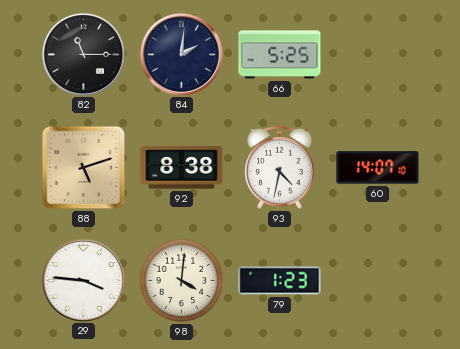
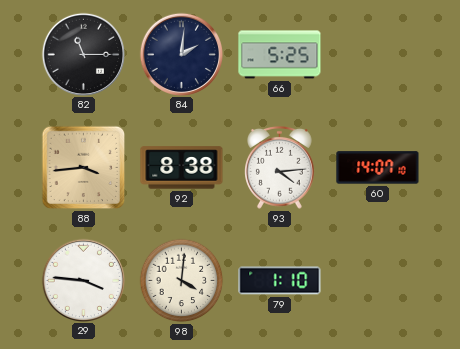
88: 5:12 -> 3:44 (84, 168)
93: 4:32 -> 4:14 (280, 167)
79: 1:23 -> 1:10 (280, 281)
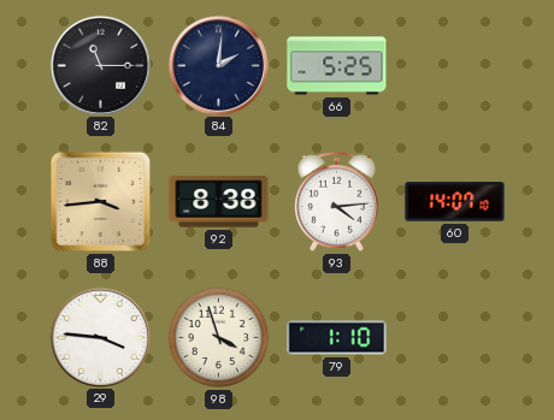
98: 4:01 -> 3:57 (219, 338)
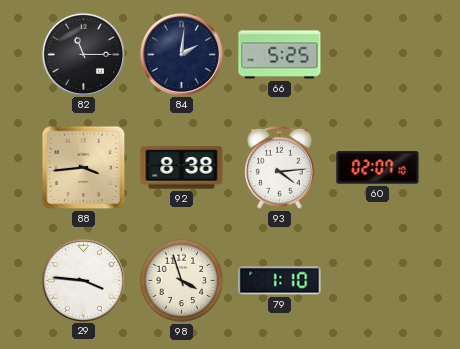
60: 14:07 -> 02:07 (378, 168)
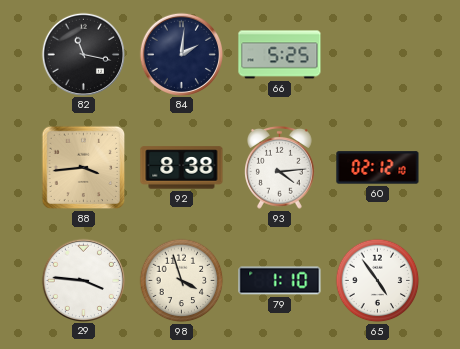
82: 11:15 -> 11:17 (83, 54)
60: 02:07 -> 02:12 (378, 168)
65: none -> 4:54 (378, 281)
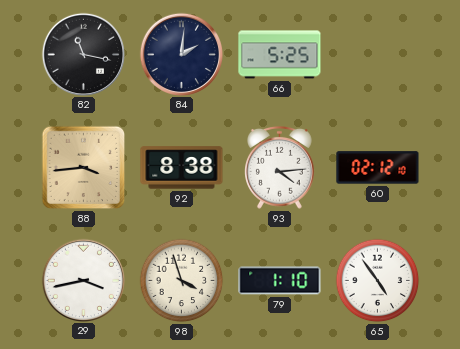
29: 3:46 -> 3:43 (83, 280)
